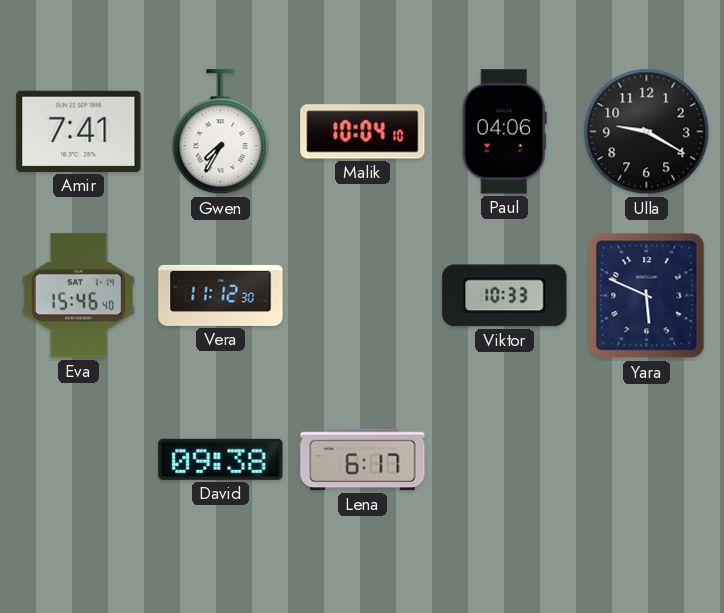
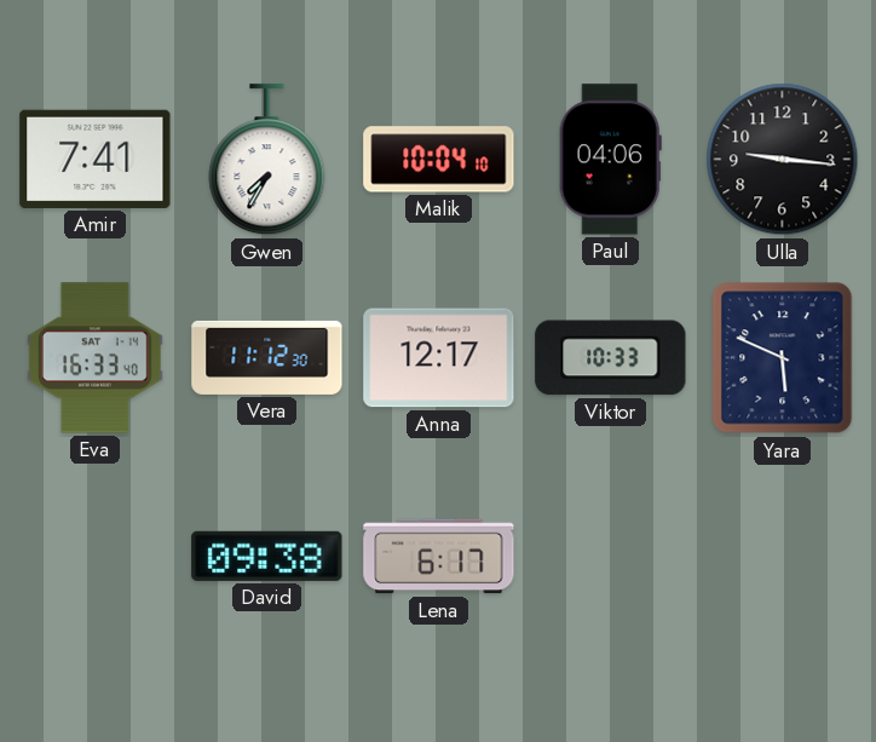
Ulla: 9:20 -> 9:16 (783, 160)
Eva: 15:46 -> 16:33 (94, 358)
Anna: none -> 12:17 (439, 358)
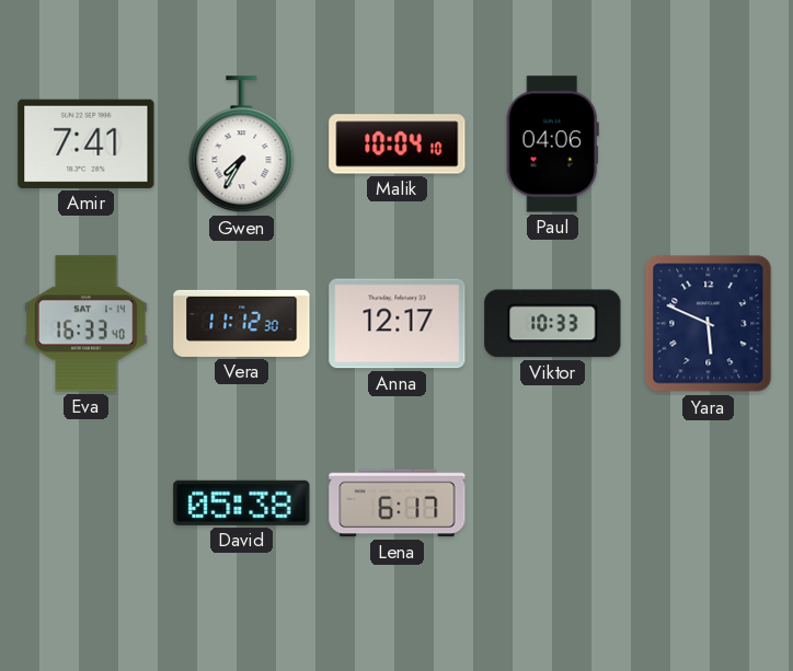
Ulla: 9:16 -> none (783, 160)
David: 09:38 -> 05:38 (242, 502)
